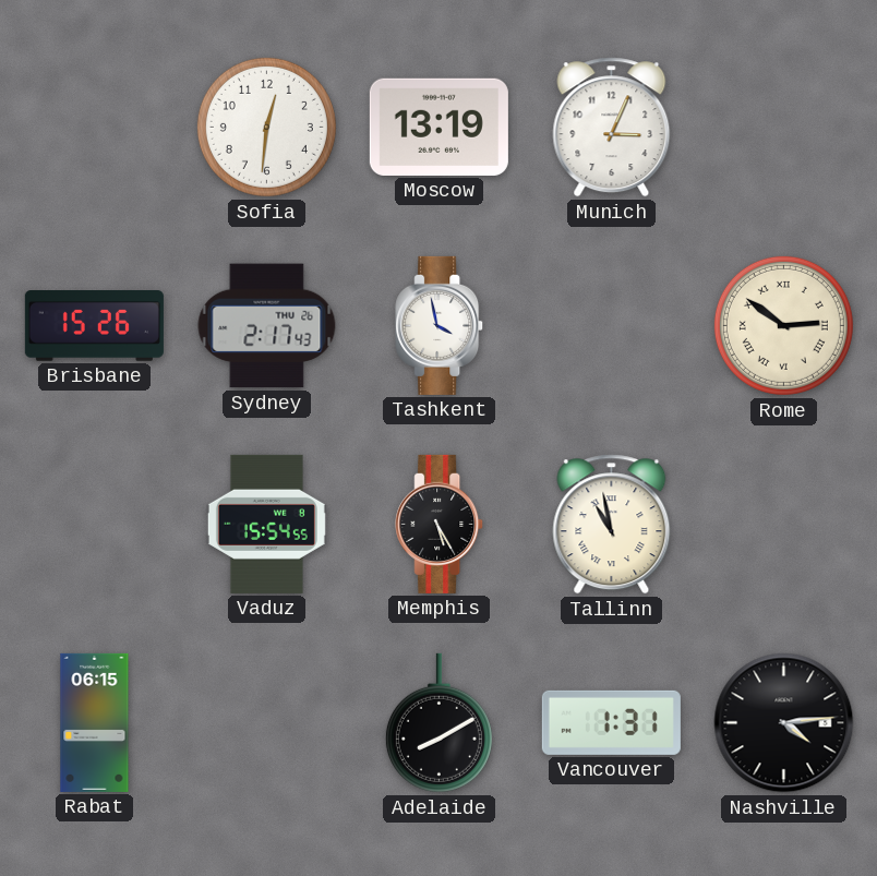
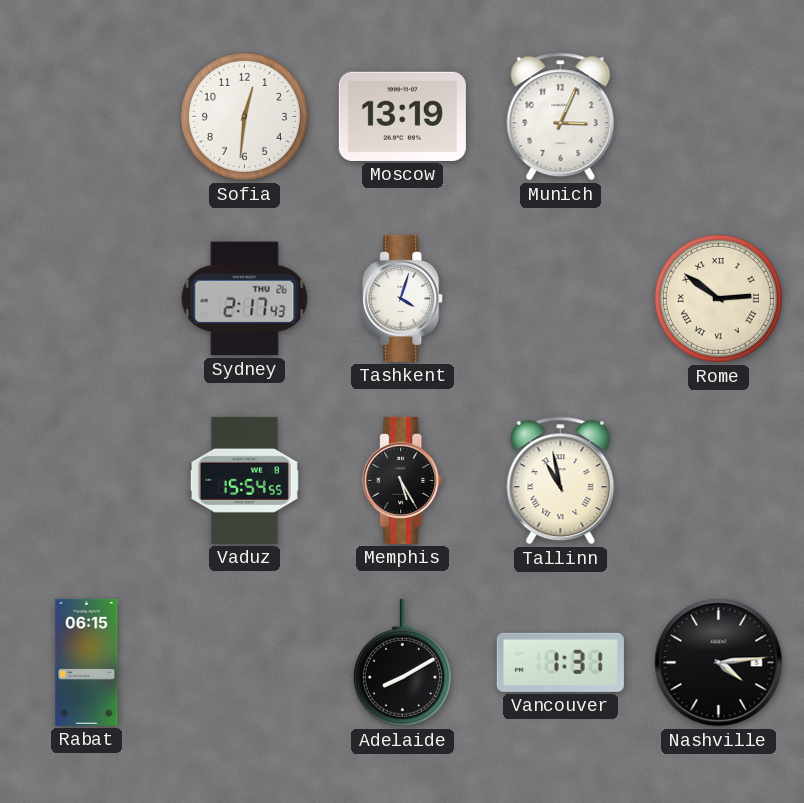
Brisbane: 15:26 -> none (94, 326)
Tashkent: 3:58 -> 4:03 (403, 298)
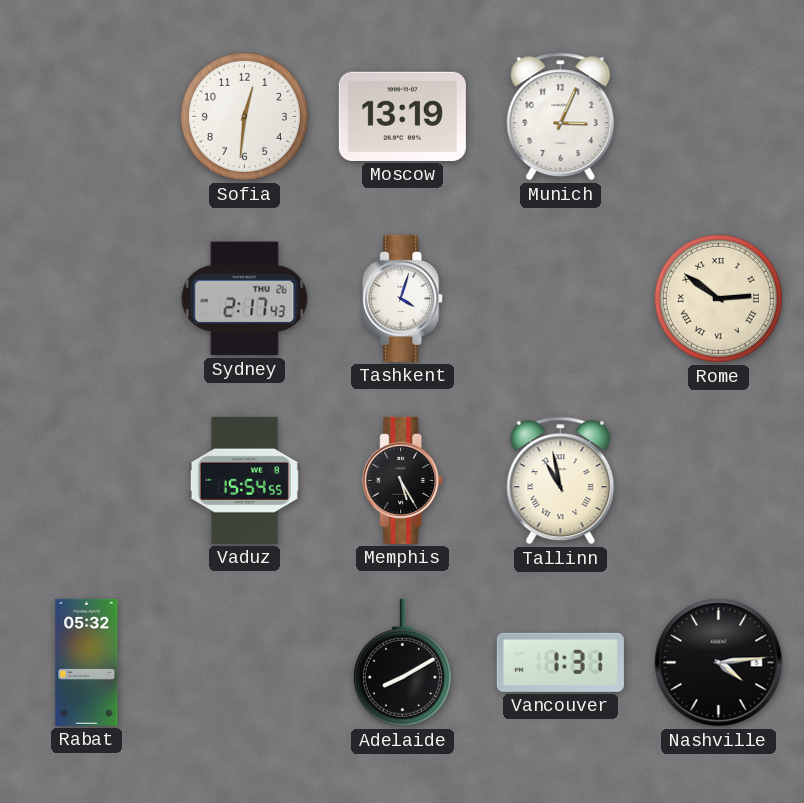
Rabat: 06:15 -> 05:32 (87, 662)
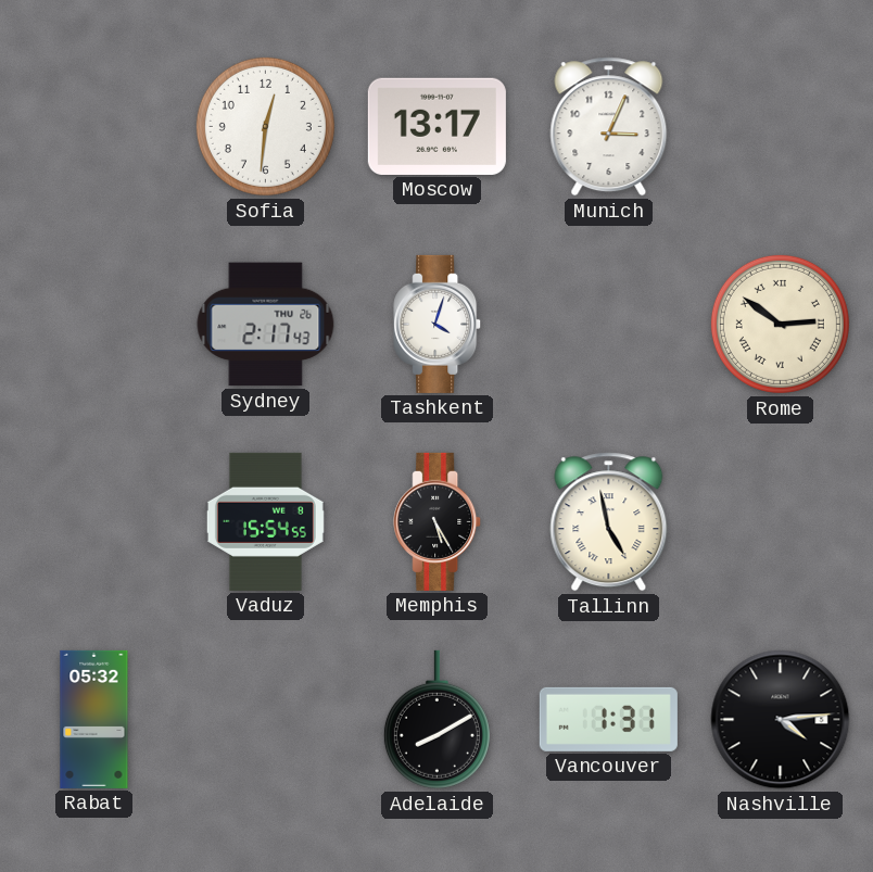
Moscow: 13:19 -> 13:17 (436, 126)
Tallinn: 10:58 -> 4:58 (609, 522)
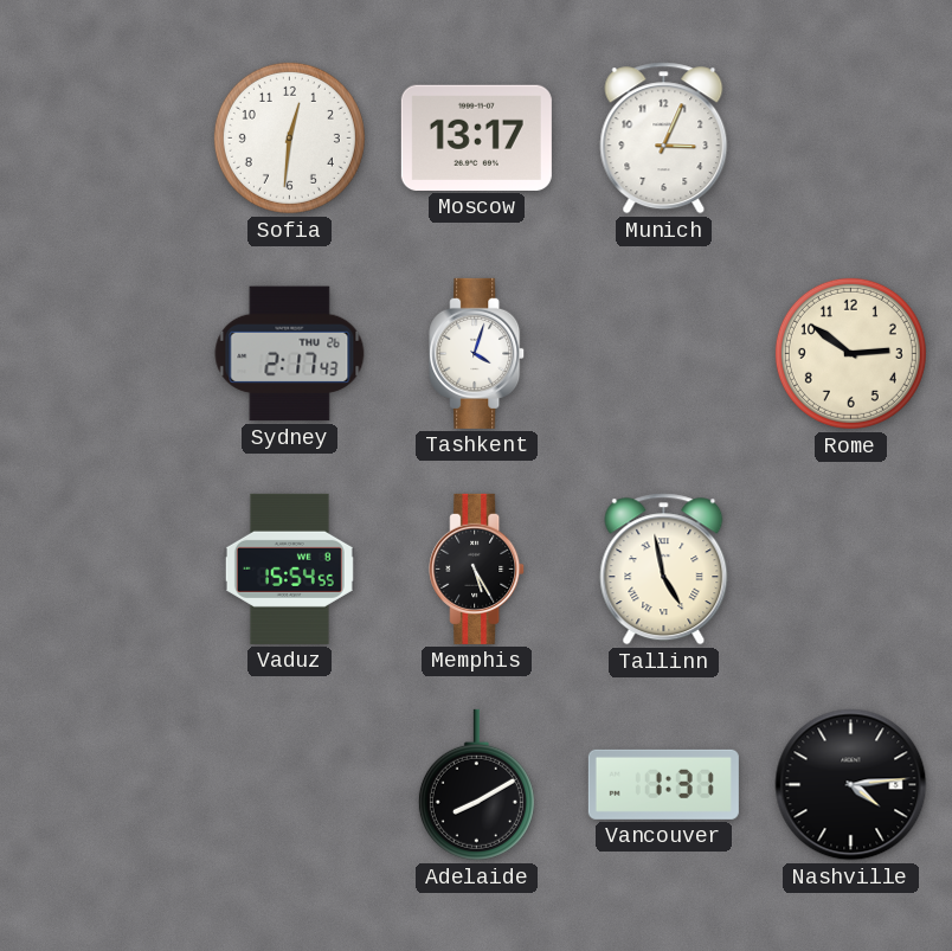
Rome numerals: Roman -> Arabic (850, 353)
Rabat: 05:32 -> none (94, 719)
